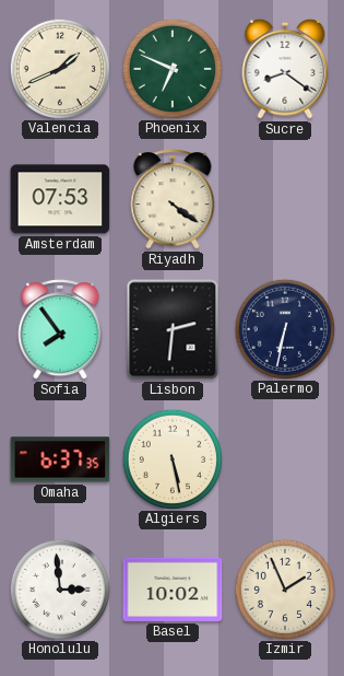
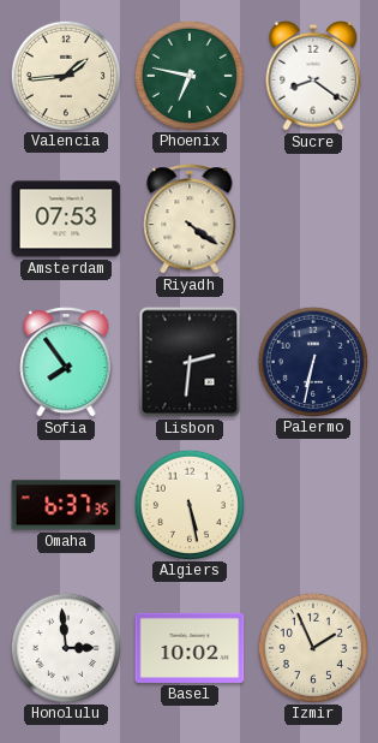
Valencia: 1:41 -> 1:44 (65, 75)
Phoenix: 6:49 -> 6:47 (188, 75)
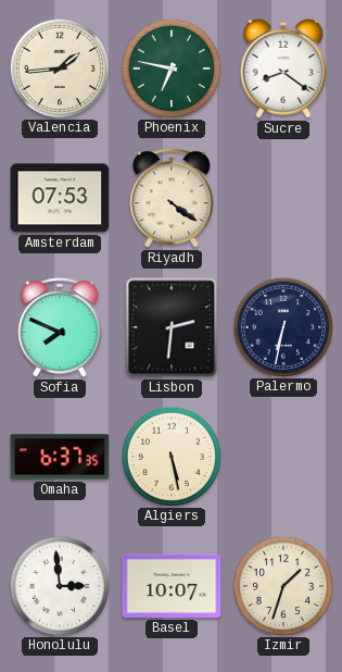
Sofia: 7:54 -> 7:49 (60, 328)
Basel: 10:02 -> 10:07 (172, 586)
Izmir: 1:56 -> 1:33 (282, 585)
